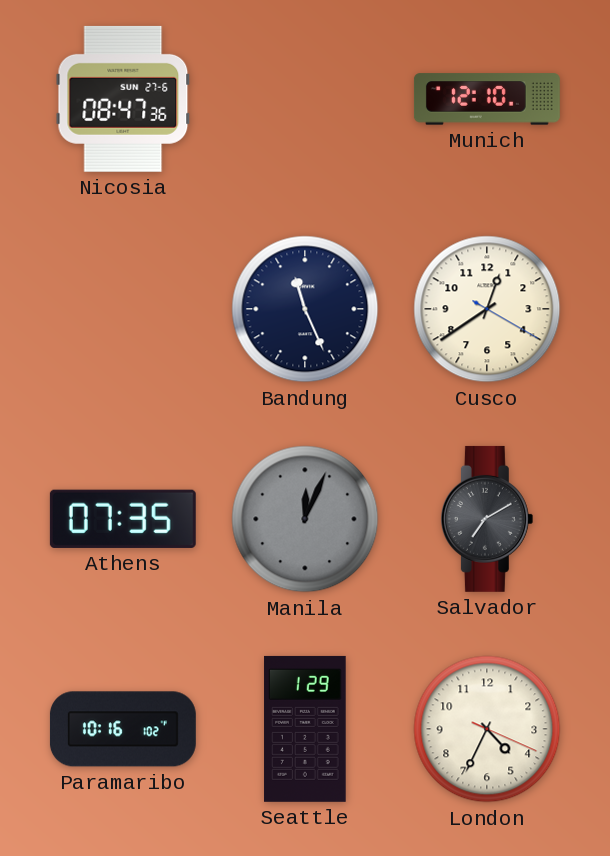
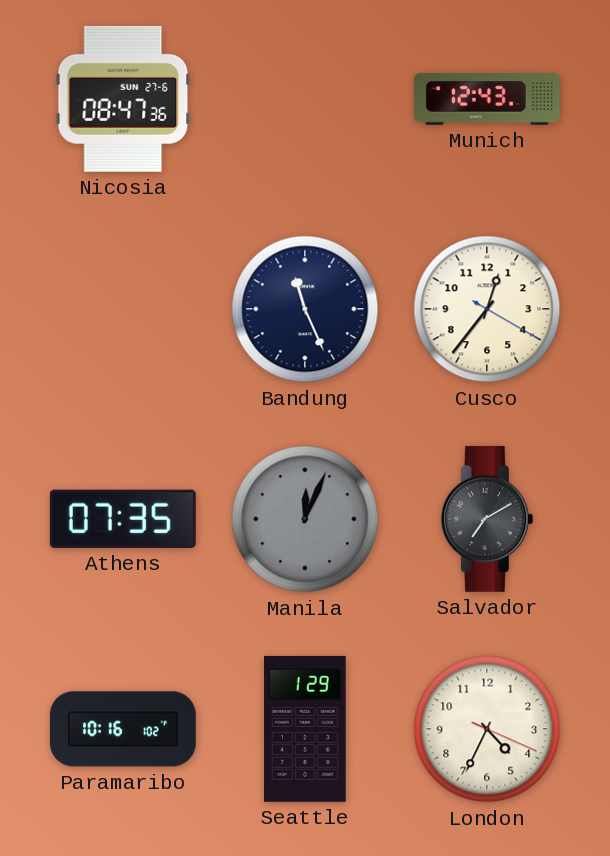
Munich: 12:10 -> 12:43 (487, 99)
Cusco: 12:39 -> 12:36 (487, 309)
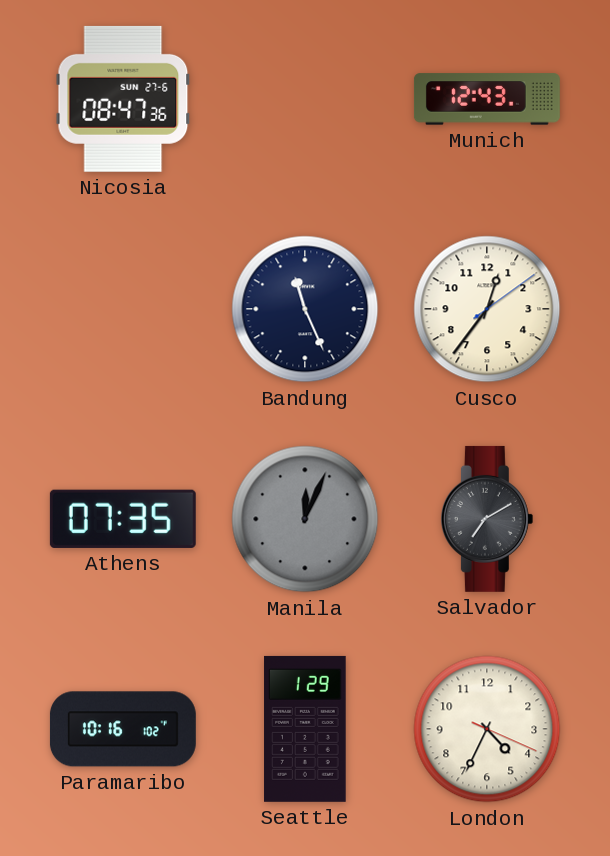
Cusco: 12:36:20 -> 12:36:09 (487, 309)
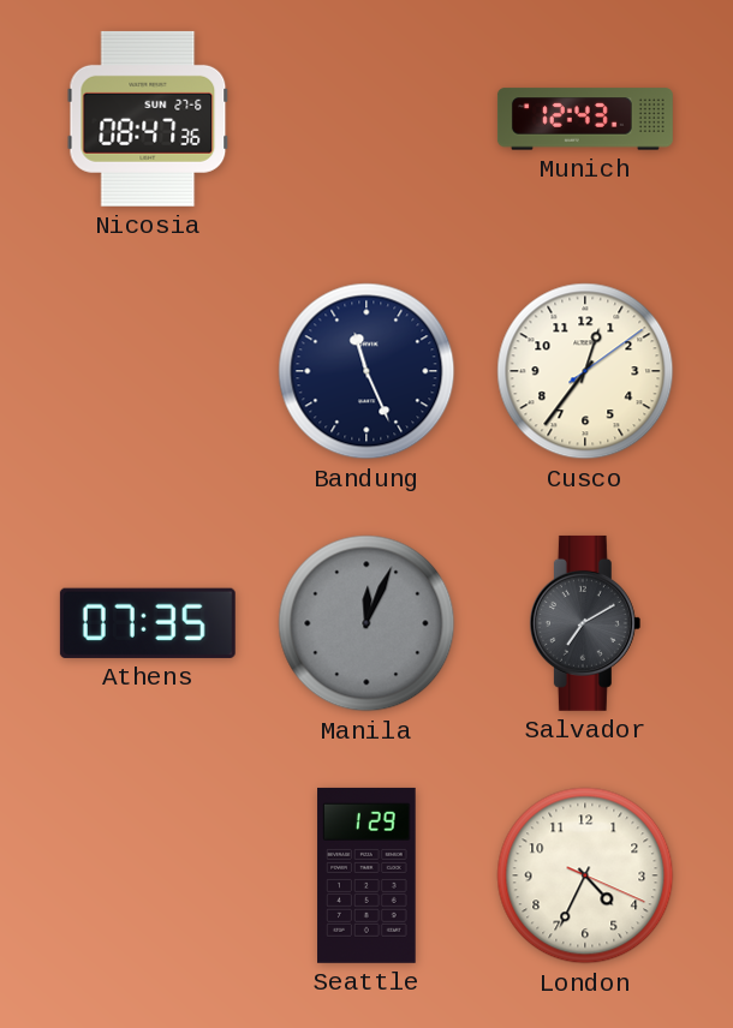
Paramaribo: 10:16 -> none (123, 729)
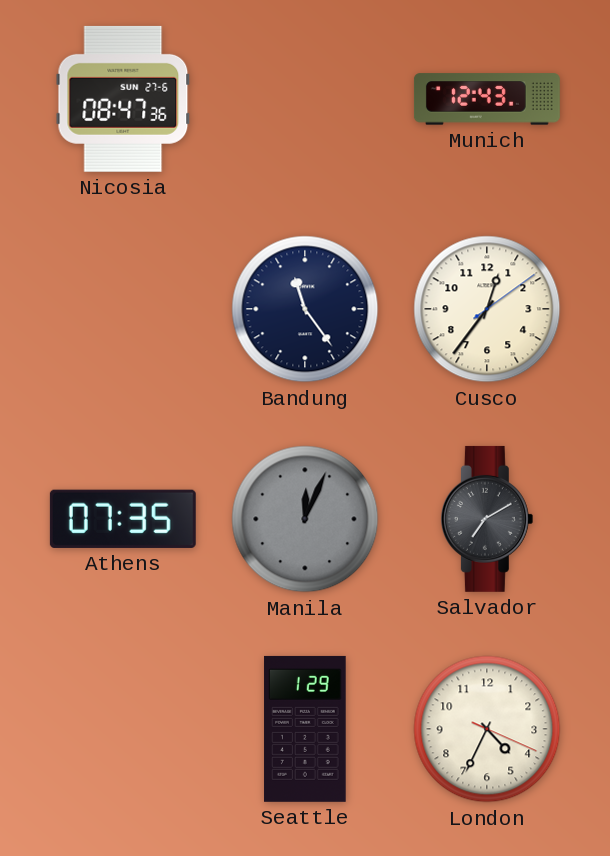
Bandung: 11:26 -> 11:24 (305, 309)
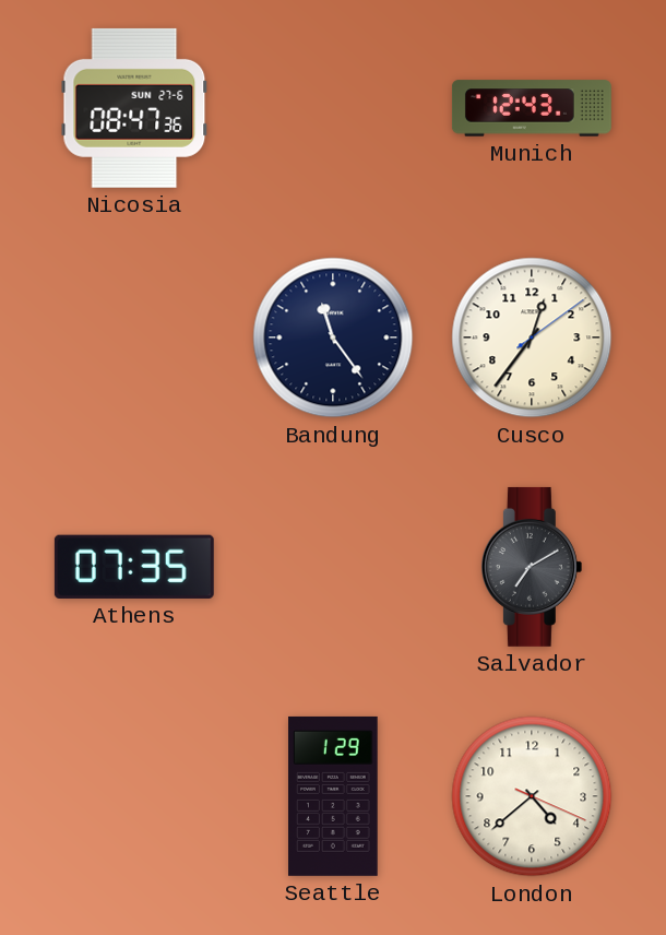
Manila: 12:04 -> none (305, 519)
London: 4:34 -> 4:38 (532, 796)
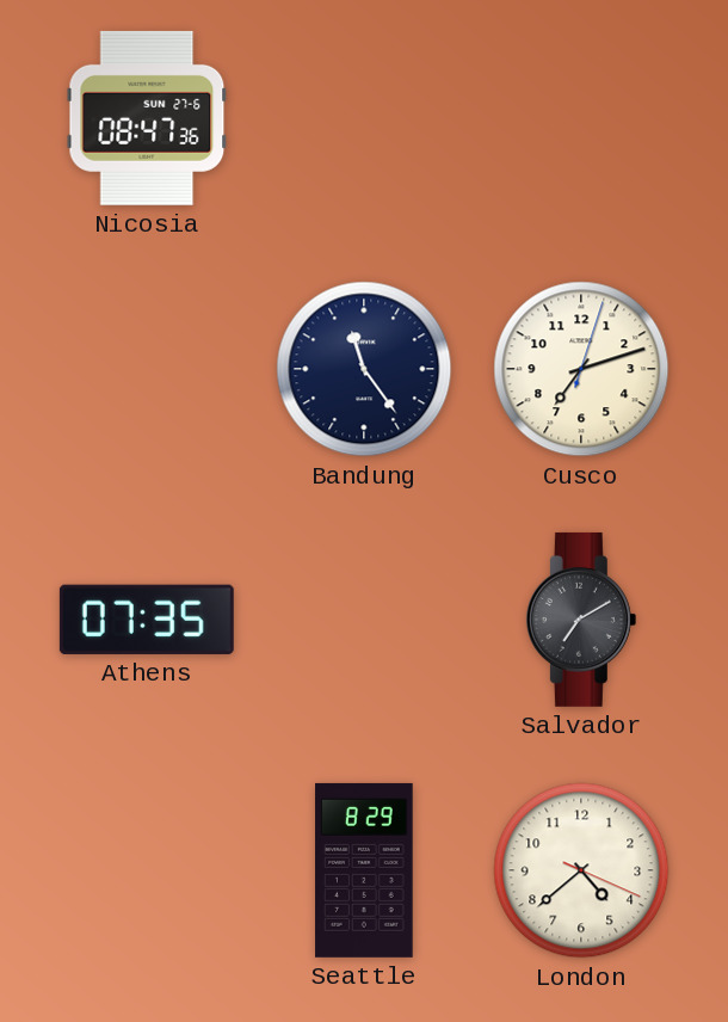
Munich: 12:43 -> none (532, 108)
Cusco: 12:36 -> 7:12 (581, 369)
Seattle: 1:29 -> 8:29 (364, 870)
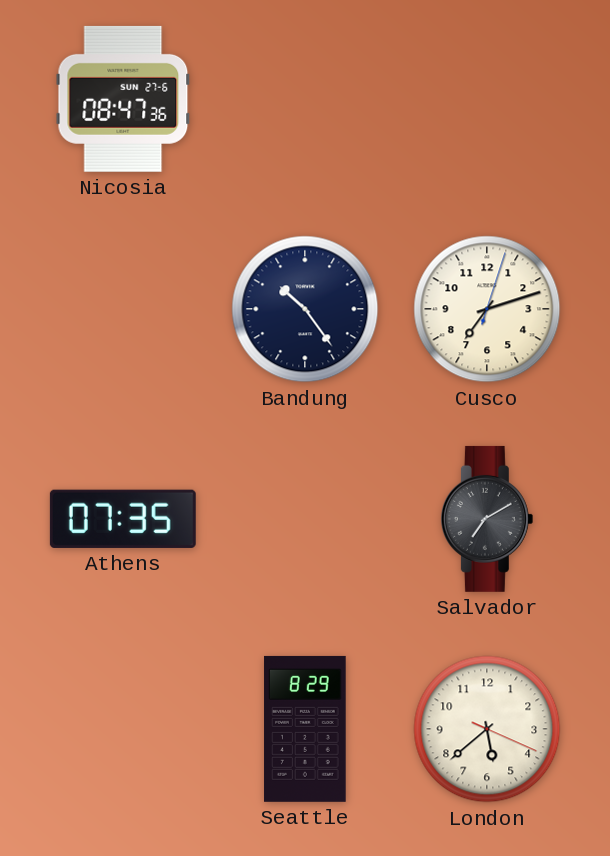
Bandung: 11:24 -> 10:24 (305, 309)
London: 4:38 -> 5:38 (487, 729)
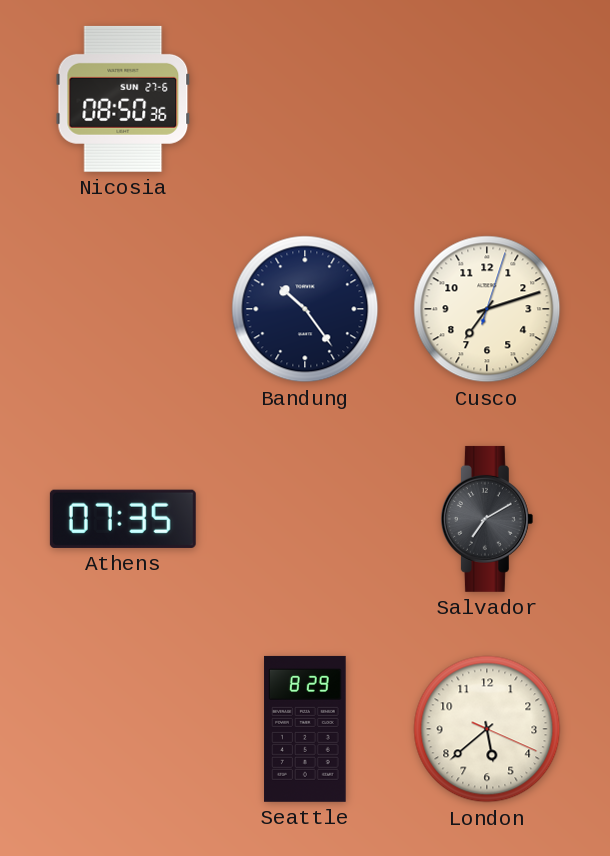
Nicosia: 08:47 -> 08:50 (123, 99)
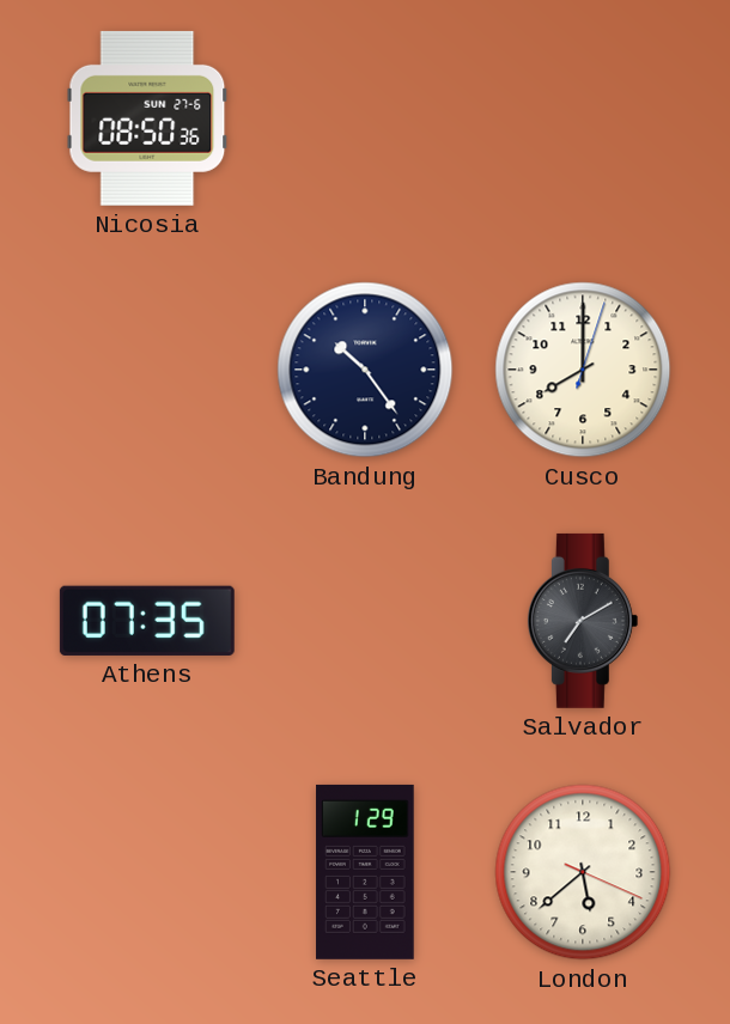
Cusco: 7:12 -> 8:00 (583, 370)
Seattle: 8:29 -> 1:29 (365, 872)
